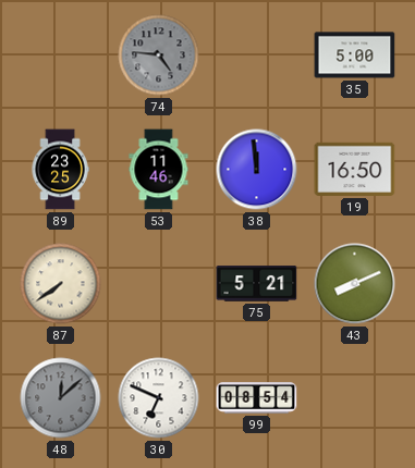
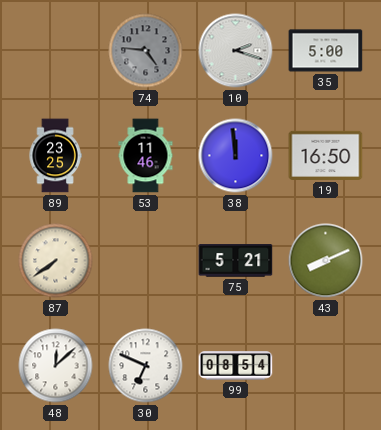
10: none -> 2:18 (236, 51)
48 dial: grey -> white (56, 366)
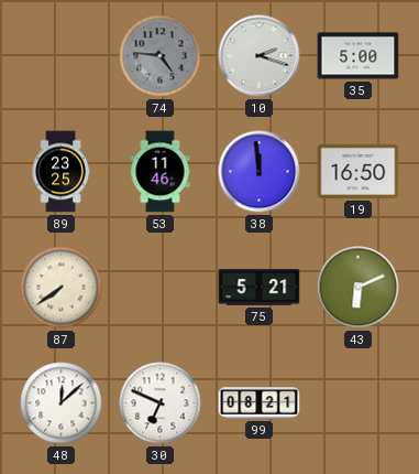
43: 8:11 -> 6:11 (359, 288)
99: 08:54 -> 08:21 (260, 403)
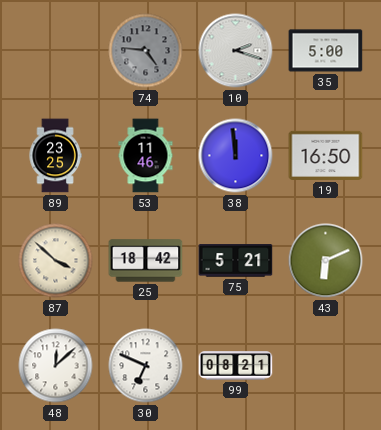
87: 7:39 -> 3:52 (56, 261)
25: none -> 18:42 (146, 261)
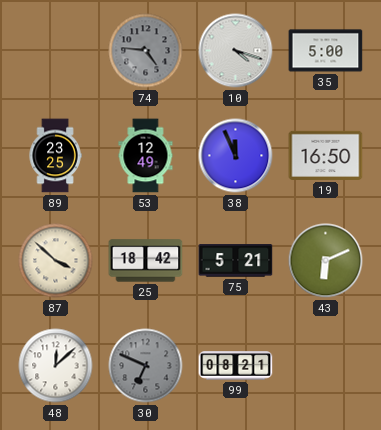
10: 2:18 -> 4:18 (236, 51)
53: 11:46 -> 12:49 (146, 156)
38: 11:59 -> 11:56 (236, 156)
30 dial: white -> grey (146, 366)
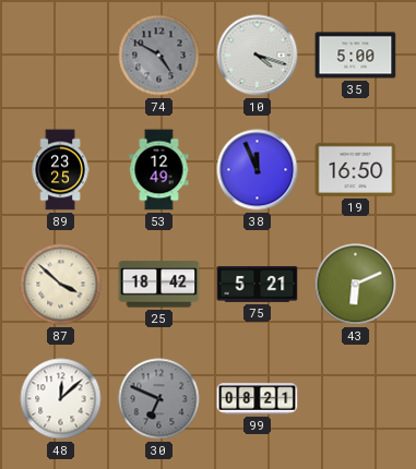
74: 4:46 -> 4:50 (159, 56)
